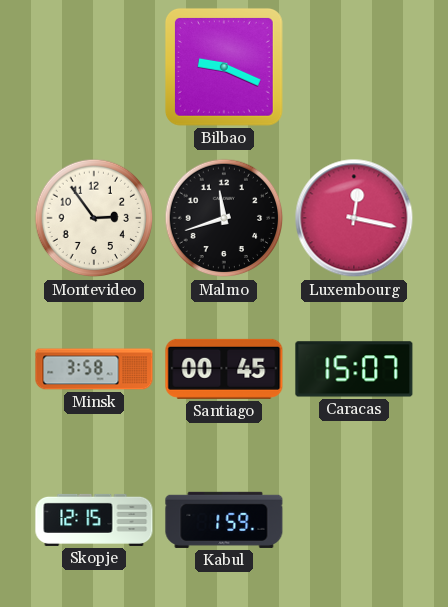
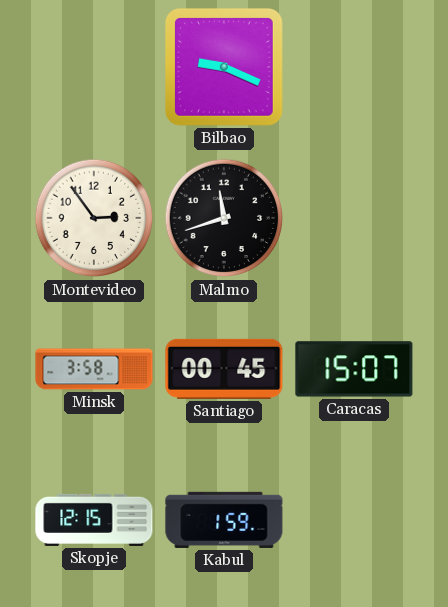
Luxembourg: 12:17 -> none (354, 218)
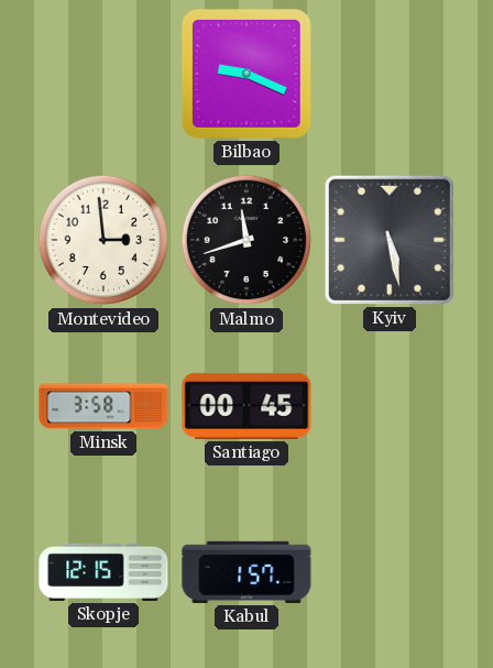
Montevideo: 2:54 -> 2:59 (103, 240)
Kyiv: none -> 5:28 (390, 240)
Caracas: 15:07 -> none (354, 369)
Kabul: 1:59 -> 1:57 (246, 572)
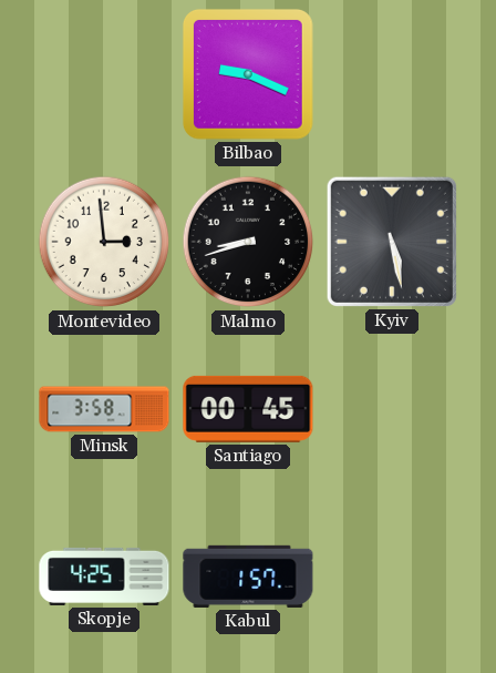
Malmo: 11:42 -> 8:42 (248, 242)
Skopje: 12:15 -> 4:25 (104, 577)
